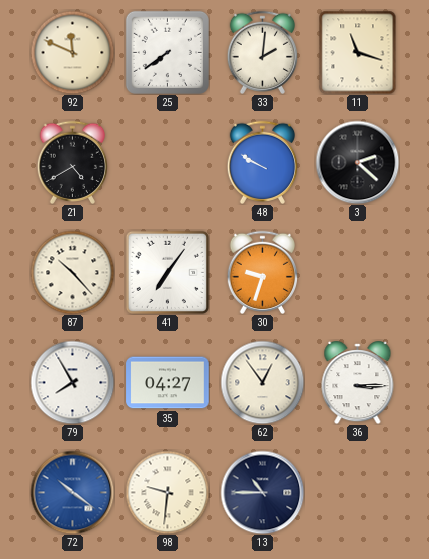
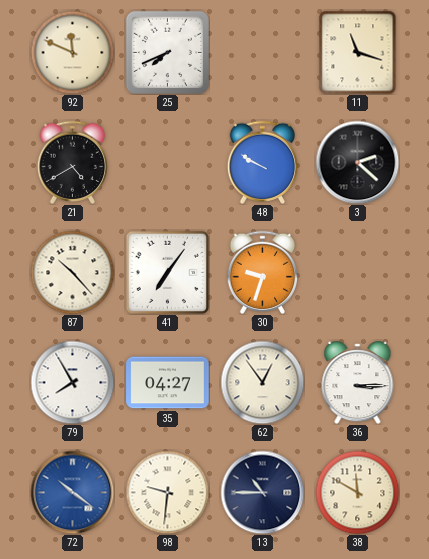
25: 7:39 -> 7:41 (167, 52)
33: 2:01 -> none (262, 52)
38: none -> 11:50 (357, 492)
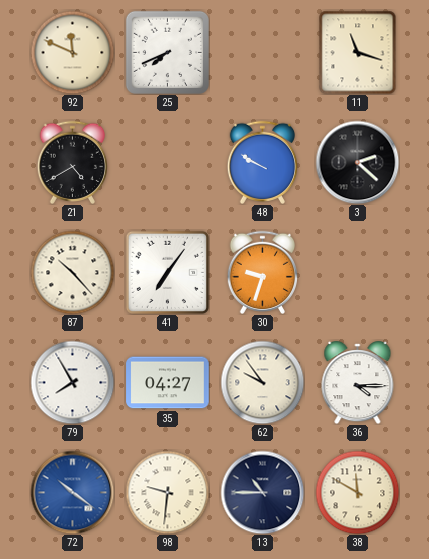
62: 12:54 -> 9:54 (262, 382)
36: 3:15 -> 4:15 (358, 383)
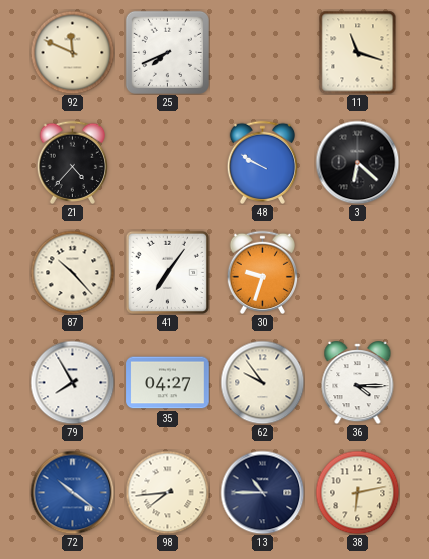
21: 4:40 -> 4:37 (72, 162)
3: 2:22 -> 6:22 (357, 162)
98: 9:31 -> 7:44 (167, 492)
38: 11:50 -> 6:13 (357, 492)
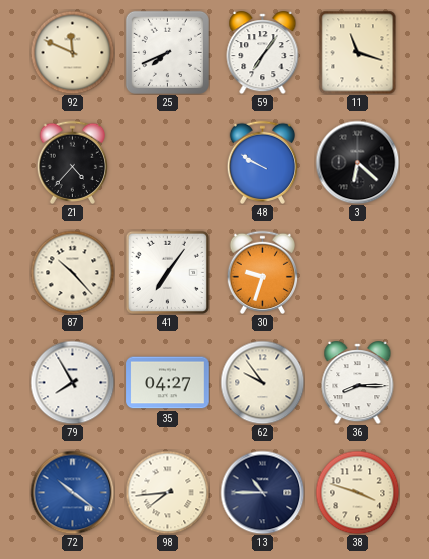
59: none -> 7:06 (263, 53)
36: 4:15 -> 8:15 (358, 383)
38: 6:13 -> 3:48 (357, 492)
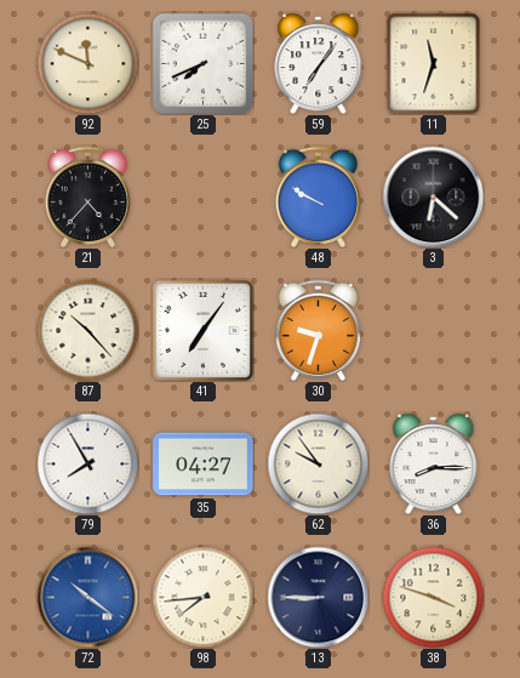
11: 11:18 -> 11:33 (434, 63)
13: 10:45 -> 8:45 (318, 597)
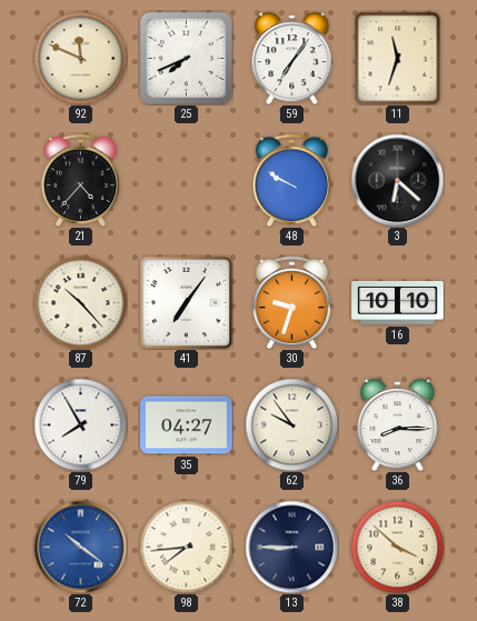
16: none -> 10:10 (398, 302)
38: 3:48 -> 3:52 (397, 547)
